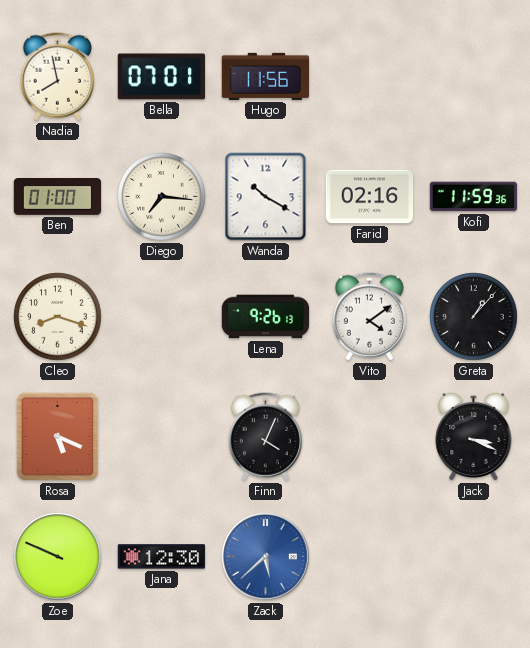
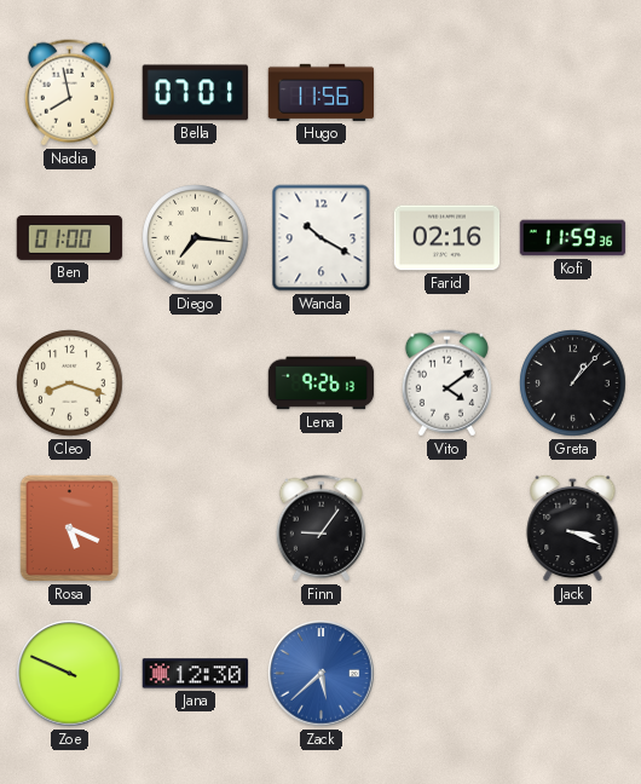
Finn: 4:04 -> 9:06 (320, 529)
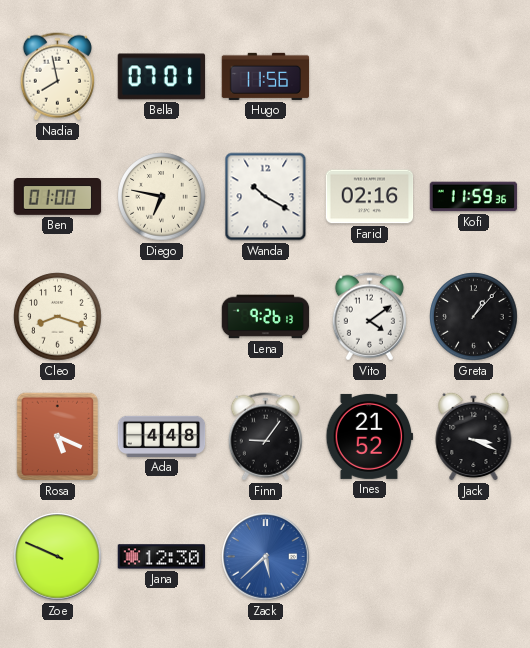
Diego: 7:16 -> 6:47 (162, 197)
Ada: none -> 4:48 (162, 436)
Ines: none -> 21:52 (370, 436)
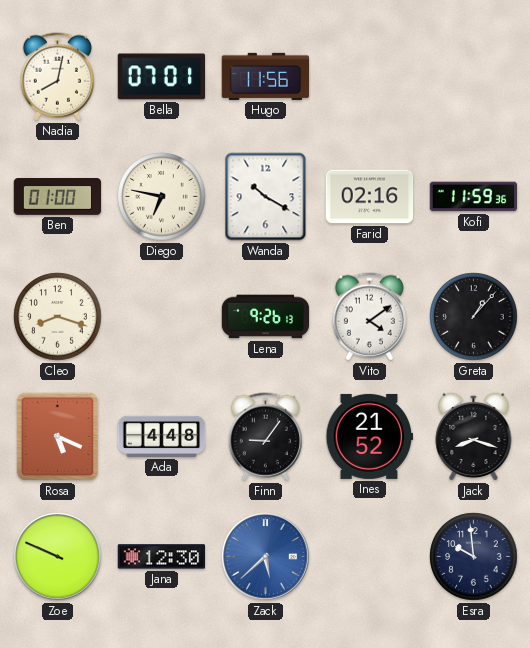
Nadia: 7:58 -> 8:02 (57, 77)
Jack: 3:19 -> 8:18 (474, 436)
Esra: none -> 9:59 (474, 557)
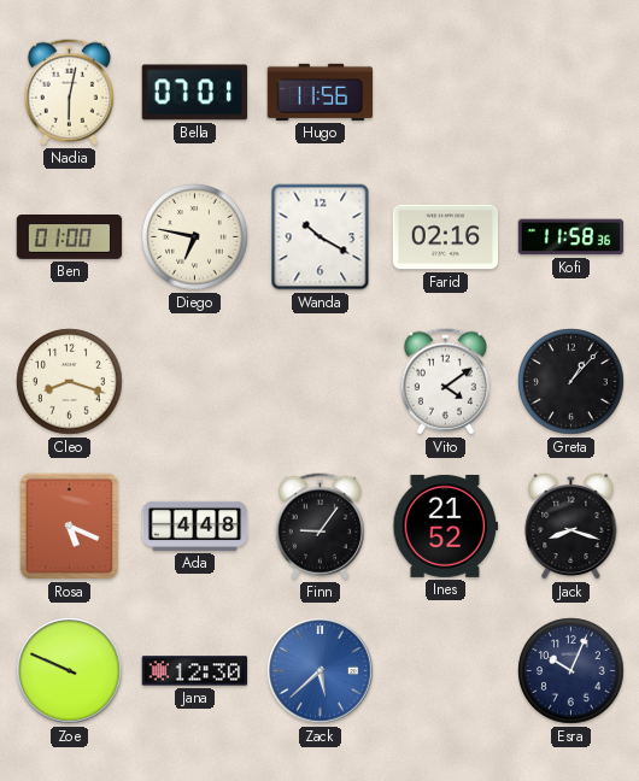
Nadia: 8:02 -> 6:02 (69, 93)
Kofi: 11:59 -> 11:58 (571, 237)
Lena: 9:26 -> none (266, 317)
Esra: 9:59 -> 10:04 (571, 671)
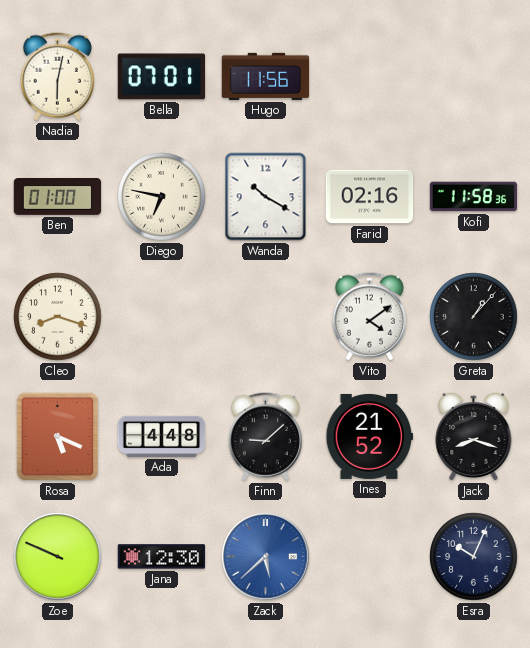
Finn: 9:06 -> 9:08 (265, 437)
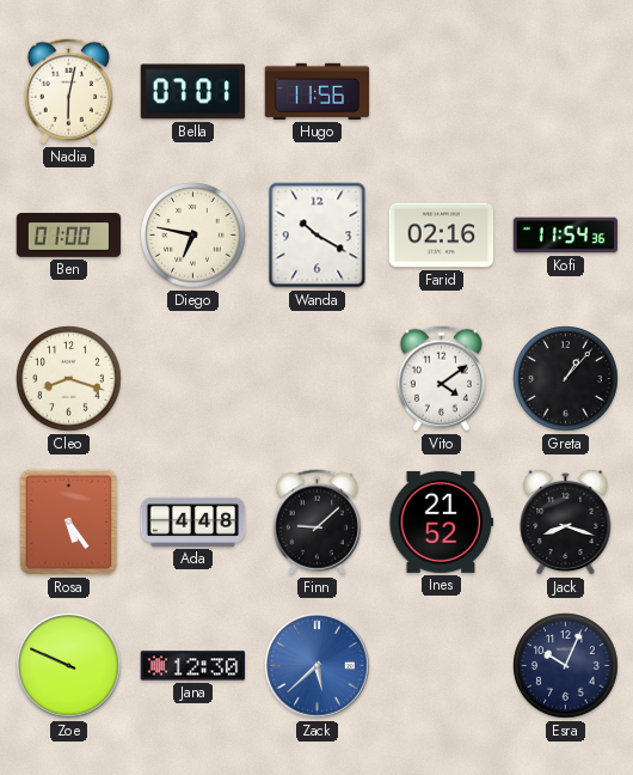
Kofi: 11:58 -> 11:54 (566, 236)
Rosa: 5:19 -> 5:24 (69, 523)
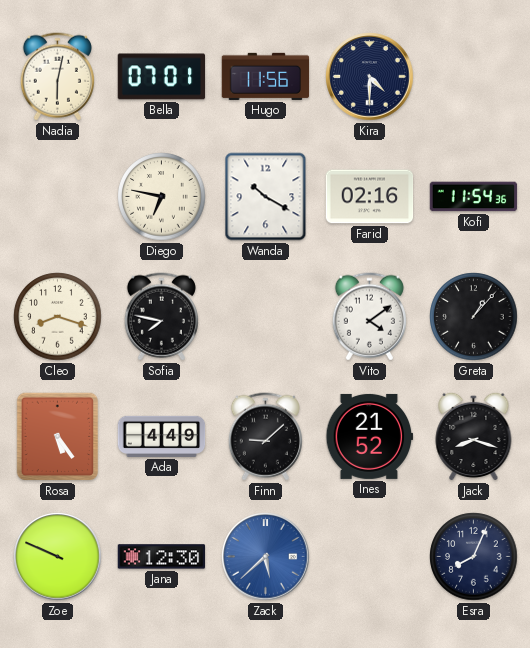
Kira: none -> 4:30 (370, 77)
Ben: 01:00 -> none (69, 236)
Sofia: none -> 7:47 (161, 317)
Ada: 4:48 -> 4:49 (162, 436)
Esra: 10:04 -> 8:04 (474, 557)
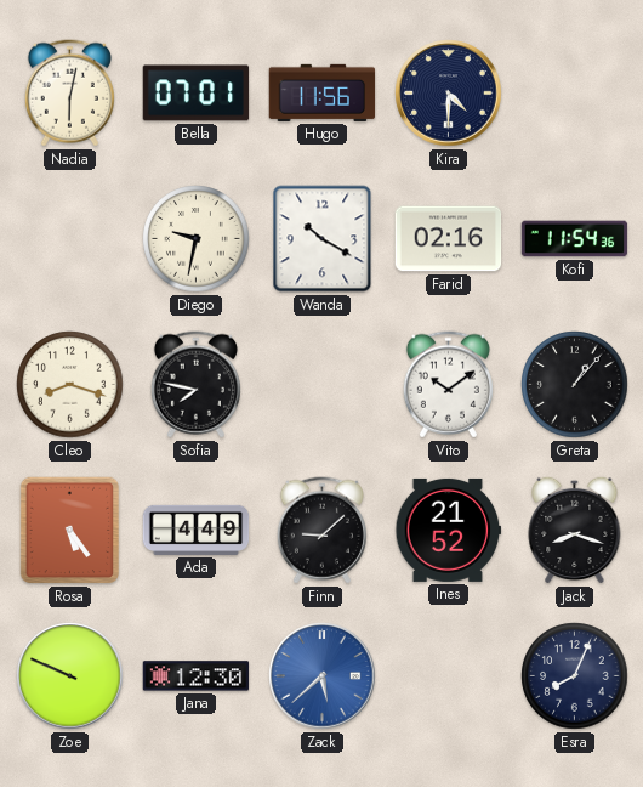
Diego: 6:47 -> 9:32 (197, 239)
Vito: 4:09 -> 10:09 (448, 385)
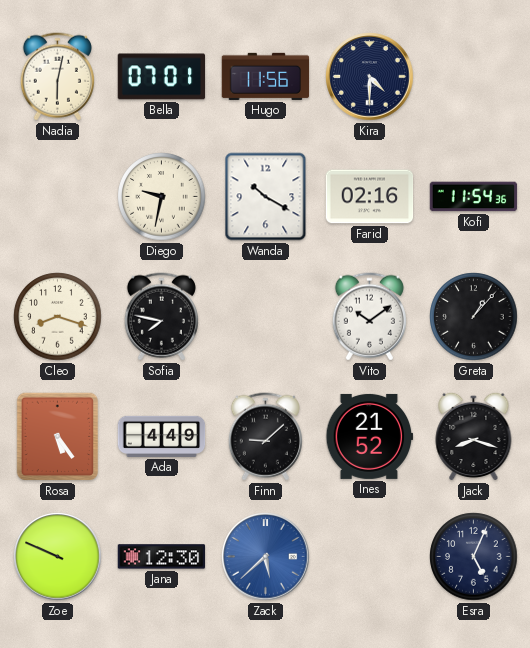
Esra: 8:04 -> 5:04 (474, 557)
